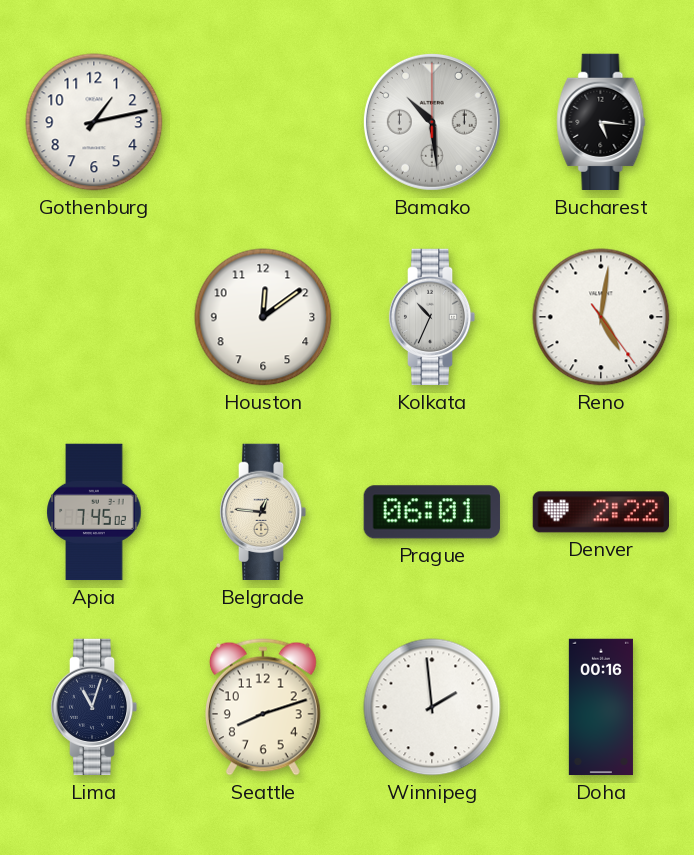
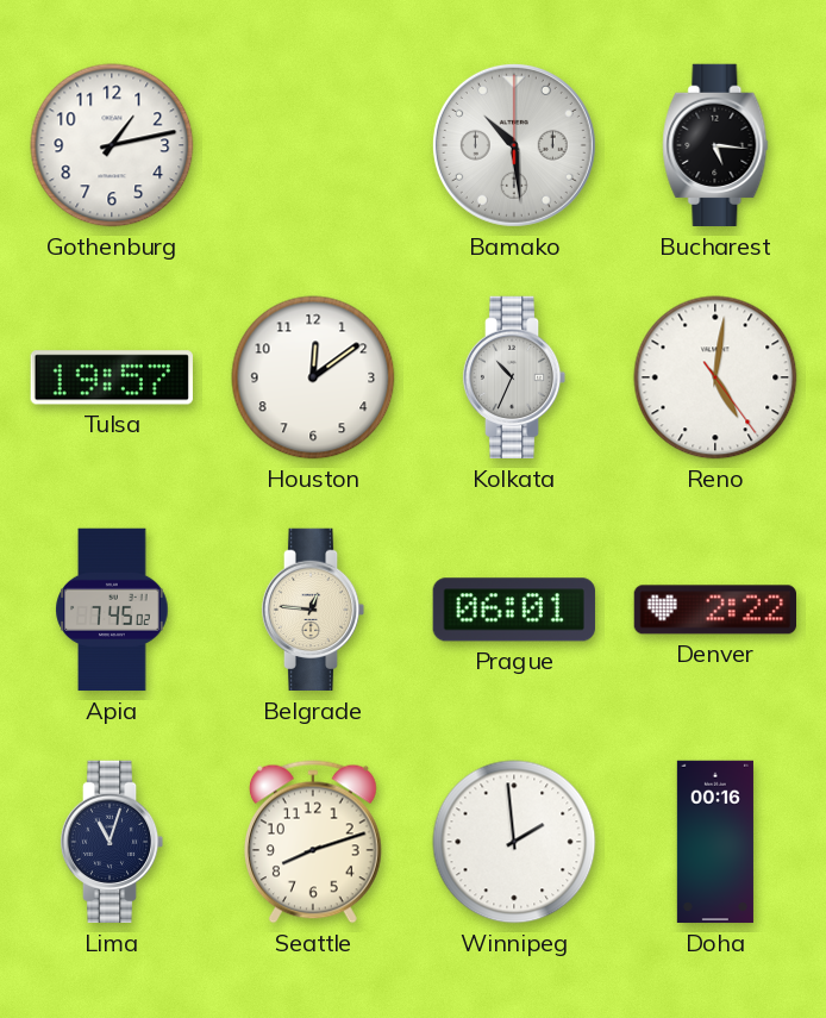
Tulsa: none -> 19:57 (112, 377)
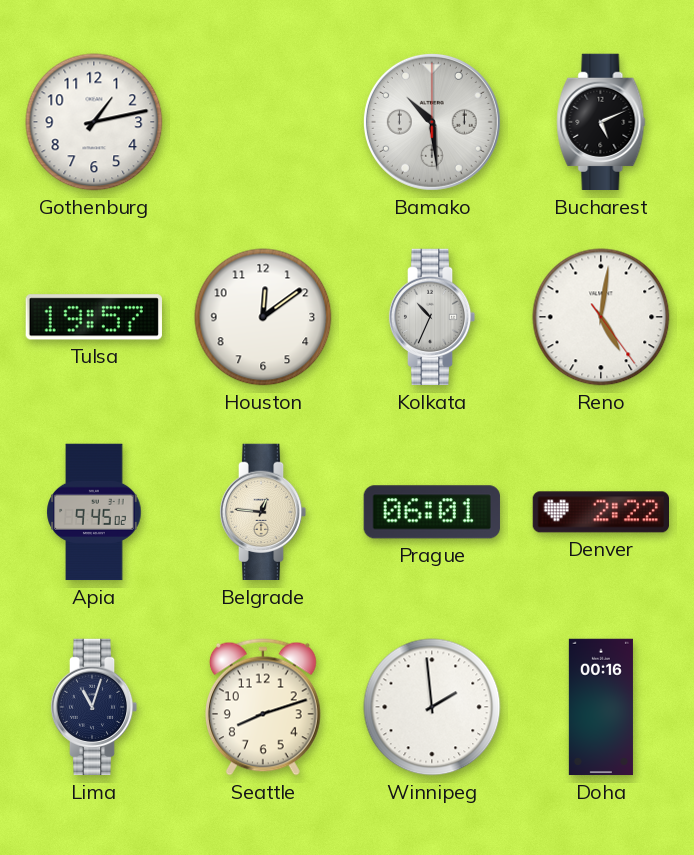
Bucharest: 5:16 -> 5:11 (601, 122)
Apia: 7:45 -> 9:45 (94, 512)
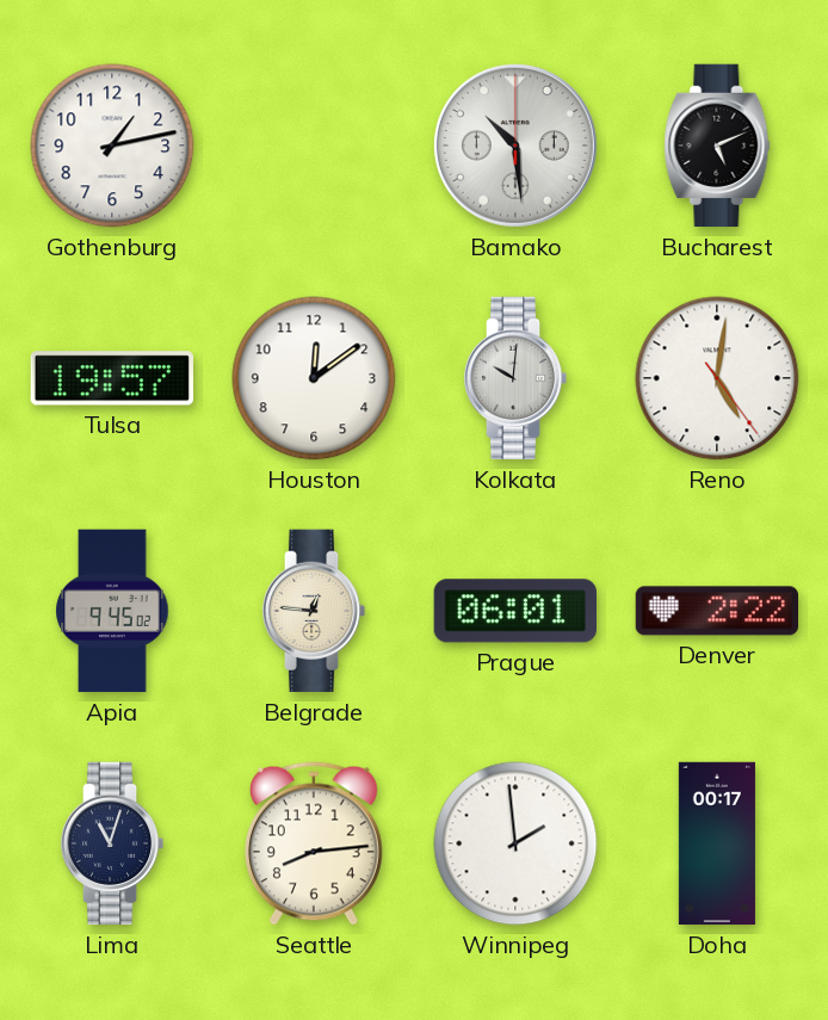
Kolkata: 10:34 -> 10:01 (515, 378)
Seattle: 8:12 -> 8:14 (314, 843)
Doha: 00:16 -> 00:17 (717, 843)
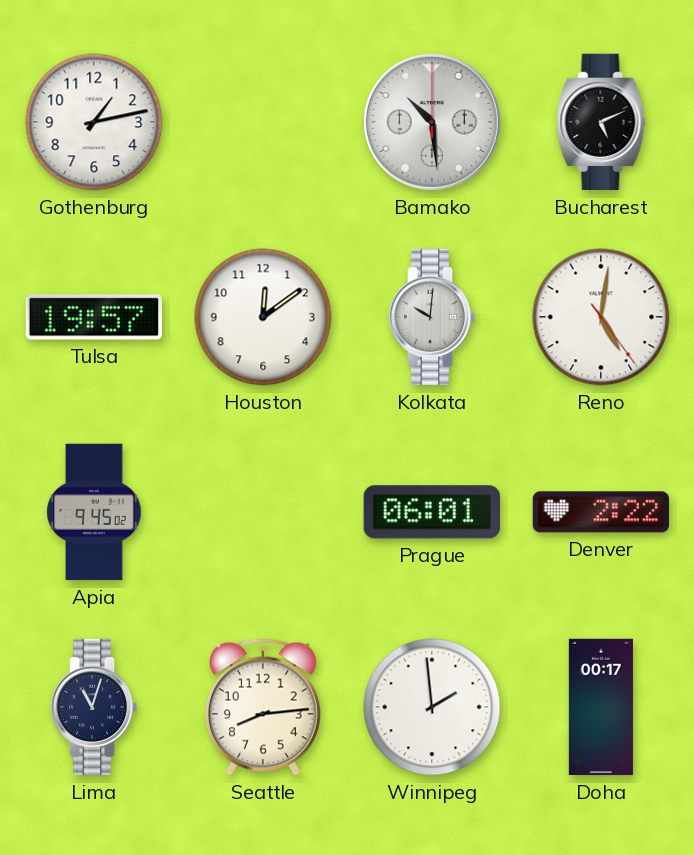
Belgrade: 12:46 -> none (314, 611)
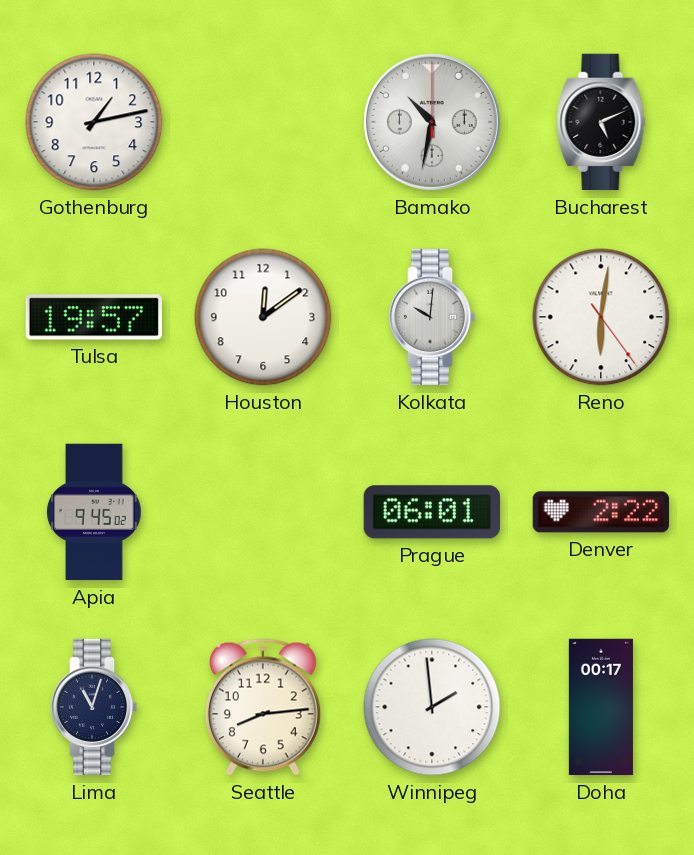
Bamako: 10:29 -> 10:32 (432, 122)
Reno: 5:01 -> 6:01 (601, 317)
